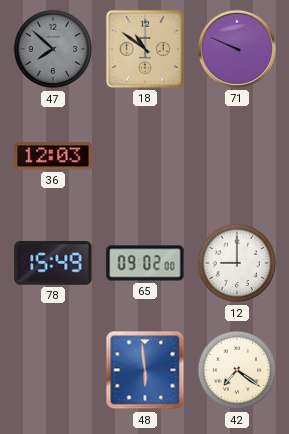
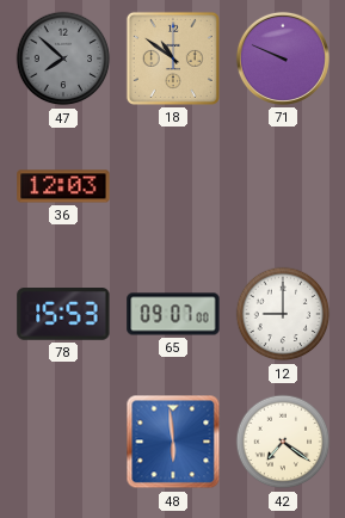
78: 15:49 -> 15:53 (63, 315)
65: 09:02 -> 09:07 (173, 314)
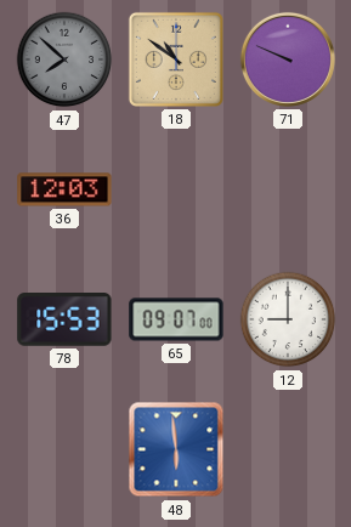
42: 7:21 -> none (283, 442)
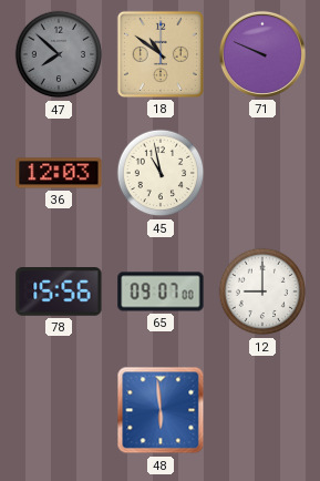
45: none -> 10:58 (161, 173)
78: 15:53 -> 15:56 (59, 293)
